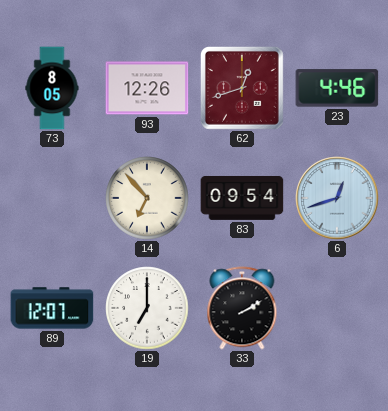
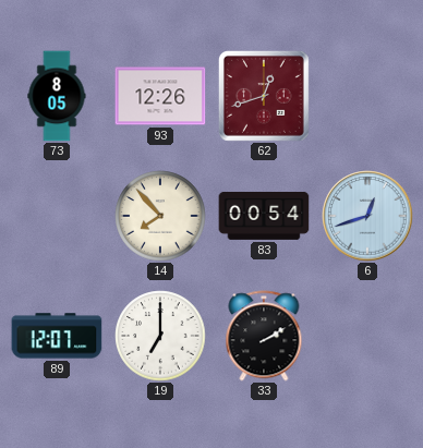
23: 4:46 -> none (337, 88)
14: 6:53 -> 7:53 (160, 216)
83: 09:54 -> 00:54 (264, 216)
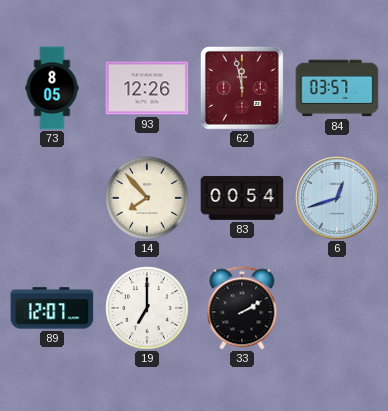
62: 12:42 -> 11:58 (242, 88)
84: none -> 03:57 (337, 88)
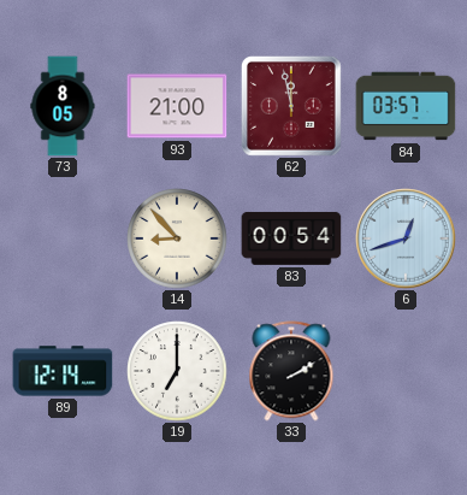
93: 12:26 -> 21:00 (177, 106)
14: 7:53 -> 8:53 (177, 238)
89: 12:07 -> 12:14 (63, 371)
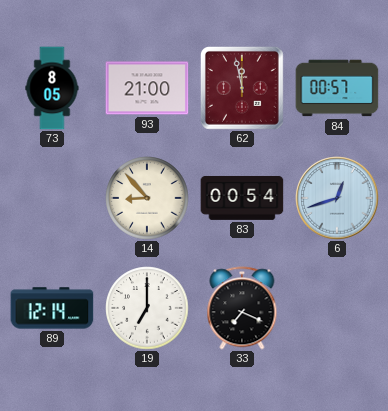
84: 03:57 -> 00:57 (337, 88)
33: 2:10 -> 7:19 (242, 308)
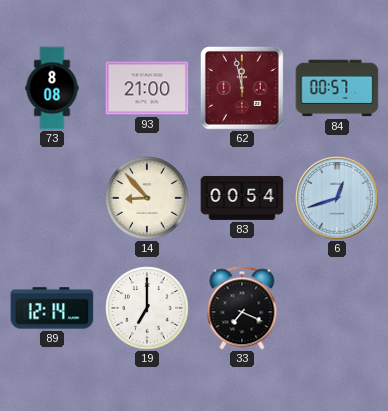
73: 8:05 -> 8:08 (52, 88)
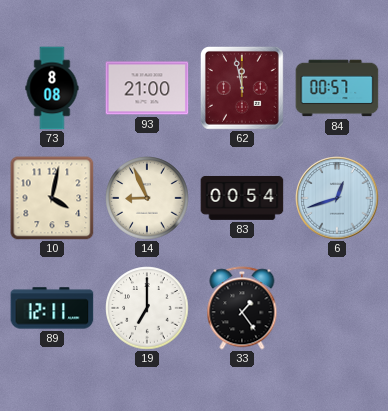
10: none -> 4:02 (52, 198)
14: 8:53 -> 8:56 (147, 198)
89: 12:14 -> 12:11 (52, 308)
33: 7:19 -> 1:24 (242, 308)
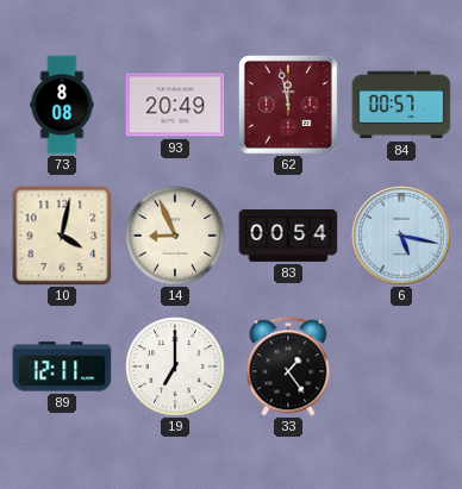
93: 21:00 -> 20:49 (175, 105)
6: 12:42 -> 5:17 (401, 236)
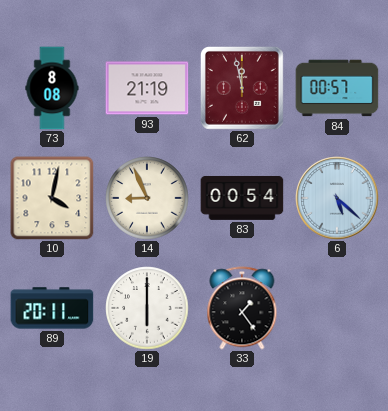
93: 20:49 -> 21:19 (147, 88)
6: 5:17 -> 5:22 (337, 198)
89: 12:11 -> 20:11 (52, 308)
19: 7:00 -> 6:00 (147, 308)
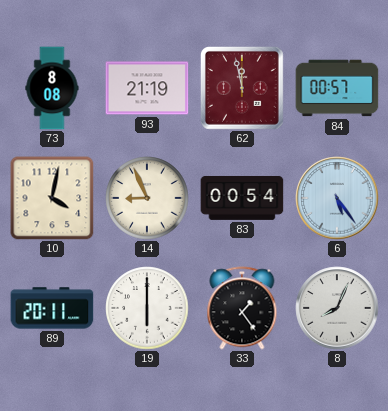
6: 5:22 -> 5:24 (337, 198)
8: none -> 8:04 (337, 308)
